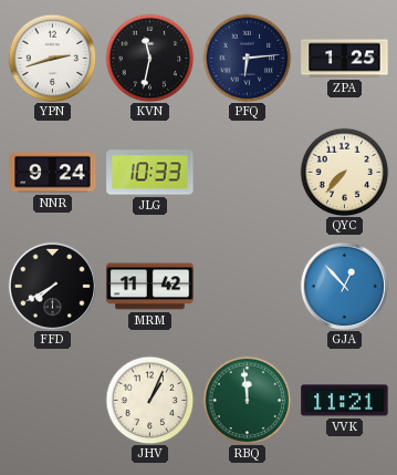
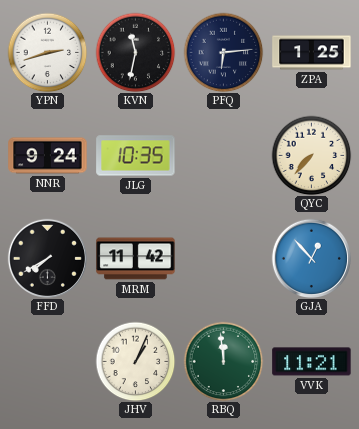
JLG: 10:33 -> 10:35 (136, 156)
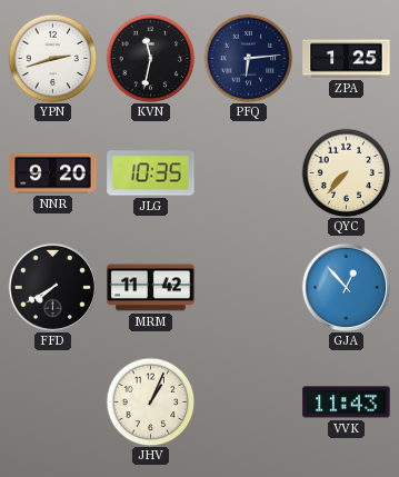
NNR: 9:24 -> 9:20 (53, 173)
RBQ: 11:59 -> none (223, 361)
VVK: 11:21 -> 11:43 (347, 403)
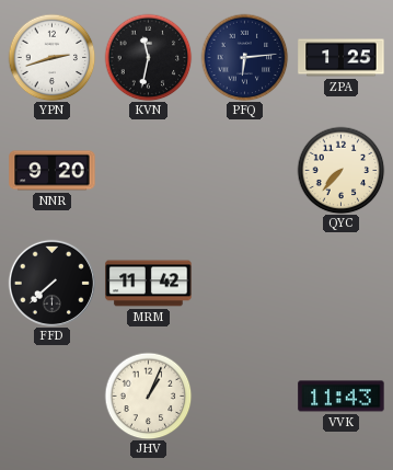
JLG: 10:35 -> none (151, 173)
FFD: 7:40 -> 7:38 (51, 283)
GJA: 12:53 -> none (346, 287)
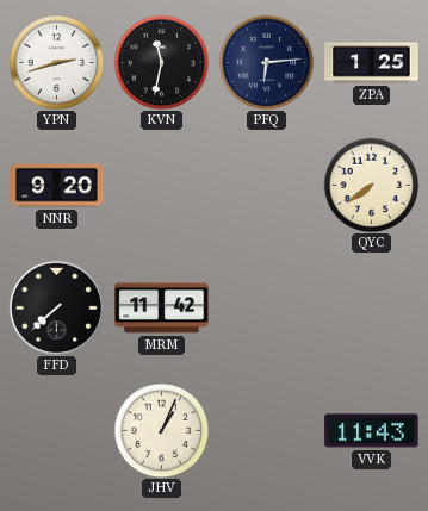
QYC: 7:37 -> 7:39 (371, 185)
